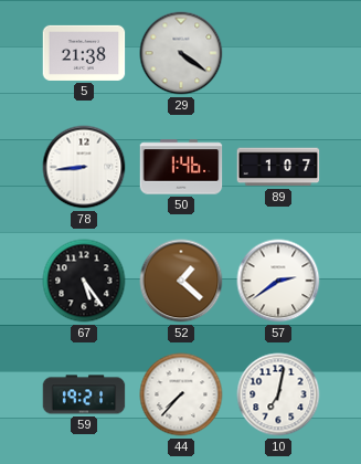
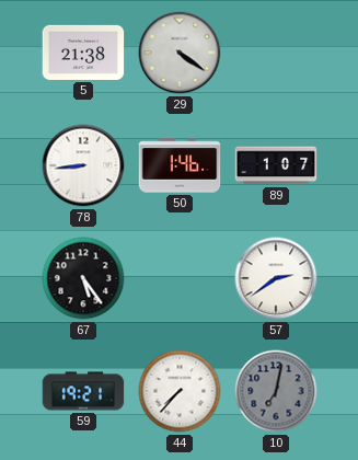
52: 1:22 -> none (181, 281)
10 dial: white -> grey (276, 391)
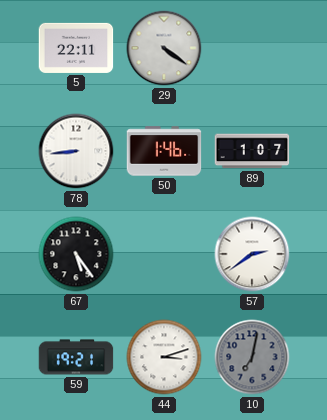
5: 21:38 -> 22:11 (76, 48)
44: 7:37 -> 3:12 (164, 357)
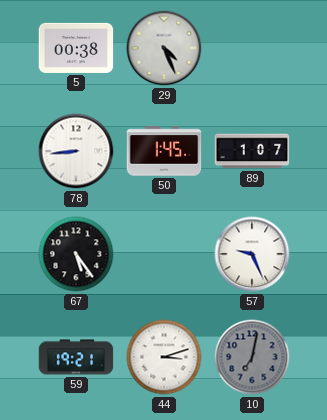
5: 22:11 -> 00:38 (76, 48)
29: 4:21 -> 4:26 (164, 48)
50: 1:46 -> 1:45 (164, 151)
57: 2:39 -> 9:26 (252, 254)
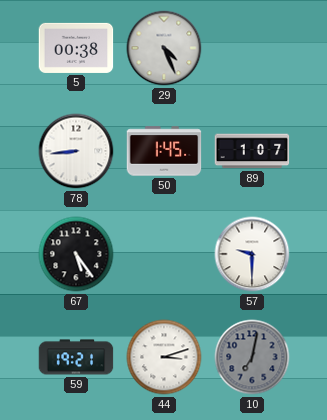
57: 9:26 -> 9:30 (252, 254)
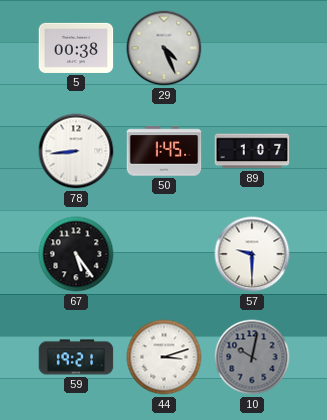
10: 7:02 -> 10:02 (252, 357)
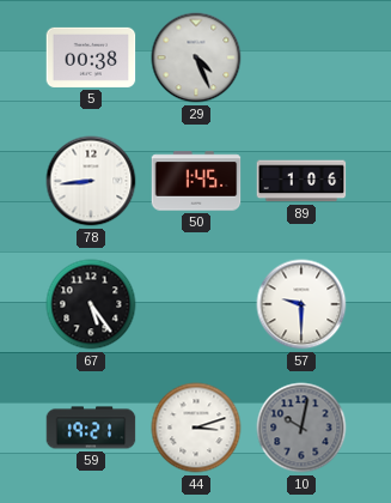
89: 1:07 -> 1:06 (301, 181)
